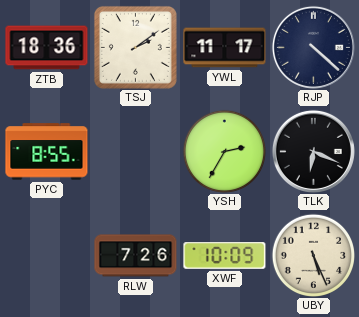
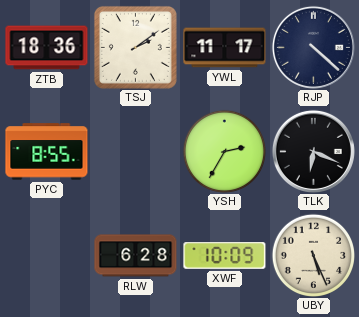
RLW: 7:26 -> 6:28 (136, 256)
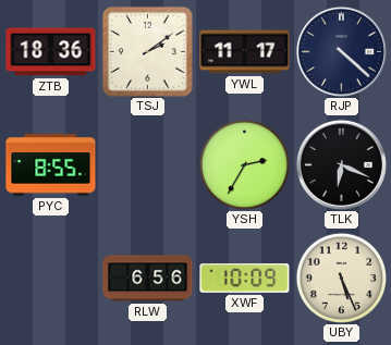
RLW: 6:28 -> 6:56 (148, 279)
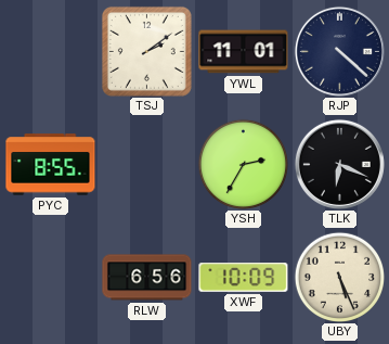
ZTB: 18:36 -> none (51, 52)
YWL: 11:17 -> 11:01 (244, 52)
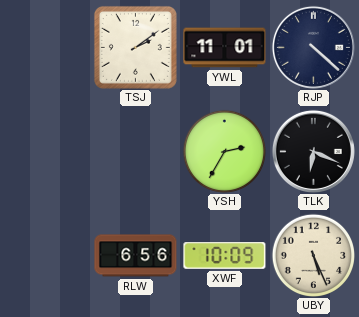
PYC: 8:55 -> none (51, 165)
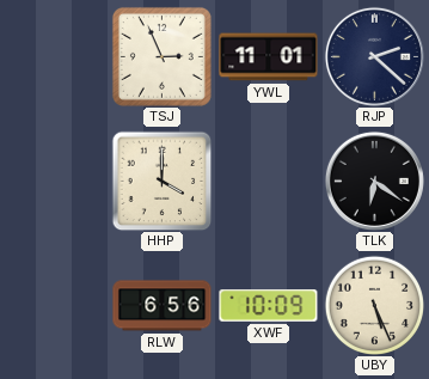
TSJ: 2:09 -> 2:56 (161, 56)
RJP: 4:22 -> 2:22 (374, 56)
HHP: none -> 4:00 (161, 181)
YSH: 2:35 -> none (224, 151)
TLK: 6:19 -> 6:21 (374, 181)
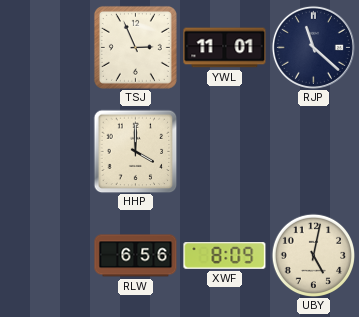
RJP: 2:22 -> 11:22 (313, 47)
TLK: 6:21 -> none (374, 181)
XWF: 10:09 -> 8:09 (225, 256)
UBY: 5:26 -> 5:02 (313, 255)
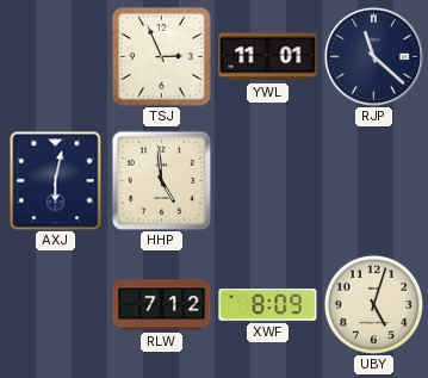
AXJ: none -> 6:02 (56, 180)
HHP: 4:00 -> 4:59 (161, 180)
RLW: 6:56 -> 7:12 (162, 305)
UBY: 5:02 -> 5:03 (373, 304)
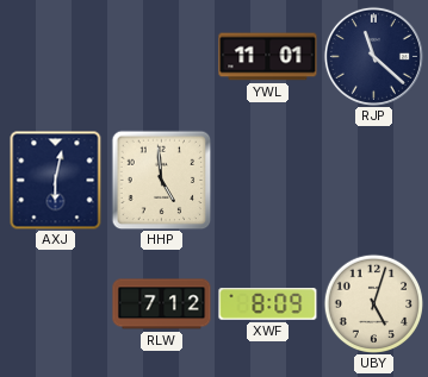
TSJ: 2:56 -> none (161, 56)
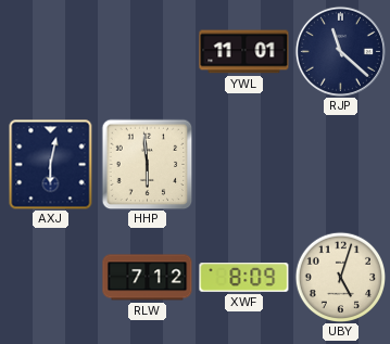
HHP: 4:59 -> 5:59 (147, 164)
